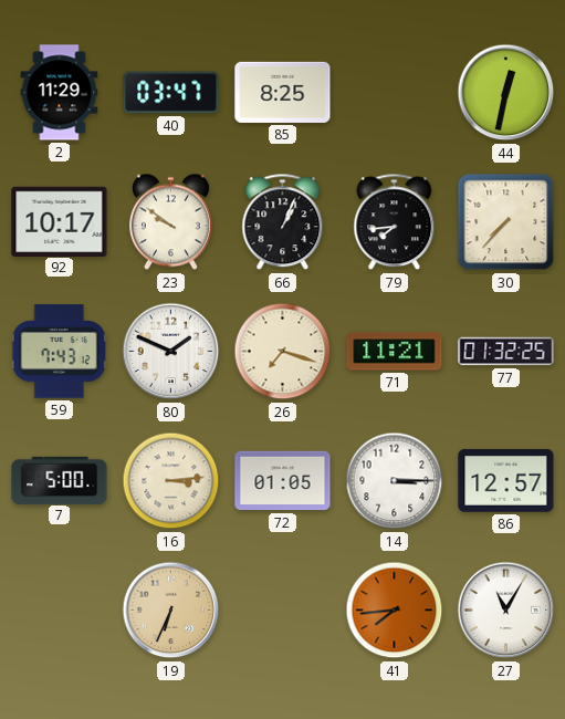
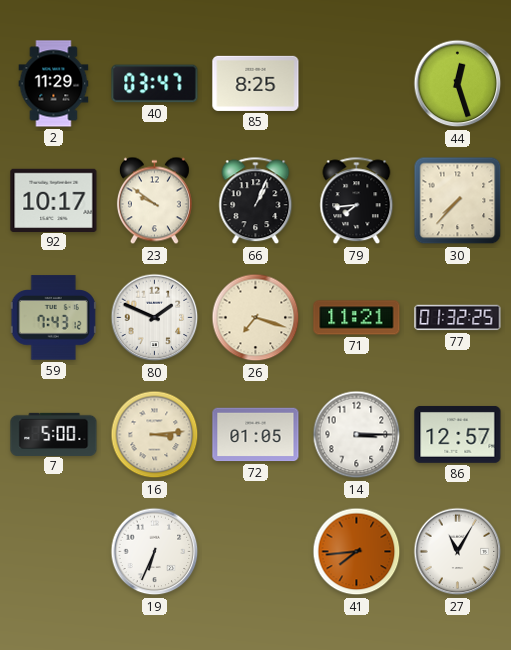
44: 12:32 -> 12:27 (458, 84)
19 dial: champagne -> white (155, 552)
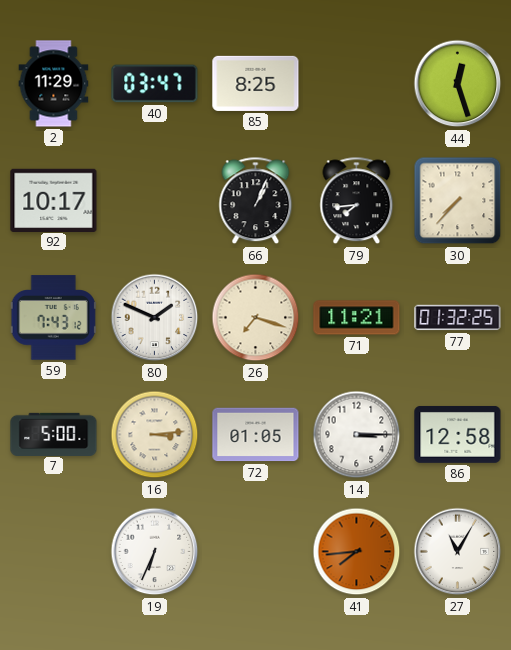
23: 9:51 -> none (154, 201)
86: 12:57 -> 12:58 (458, 434)
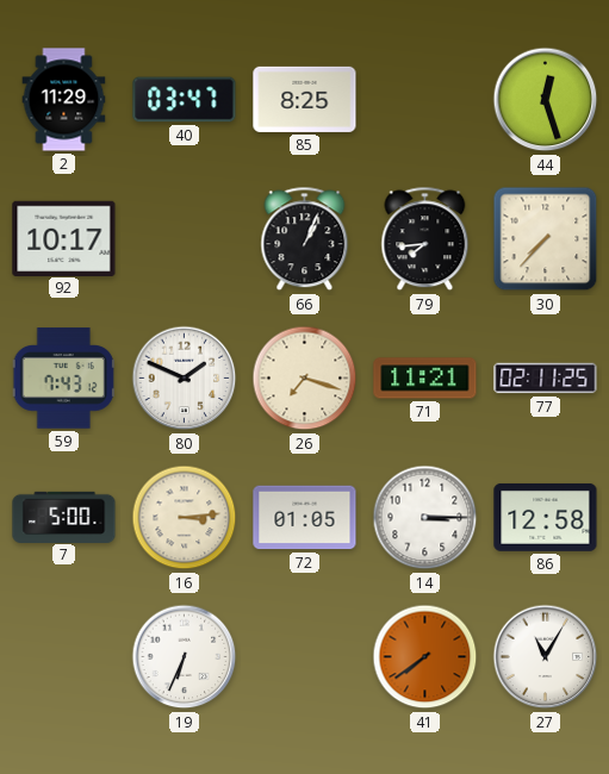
77: 01:32 -> 02:11 (546, 379)
41: 7:44 -> 7:39 (425, 657)
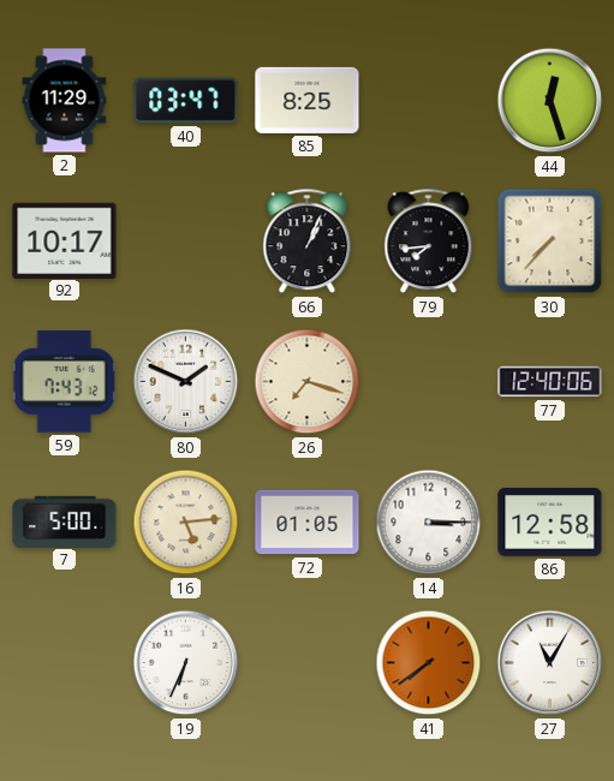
71: 11:21 -> none (425, 379)
77: 02:11 -> 12:40 (550, 382)
16: 3:14 -> 5:14 (186, 523)
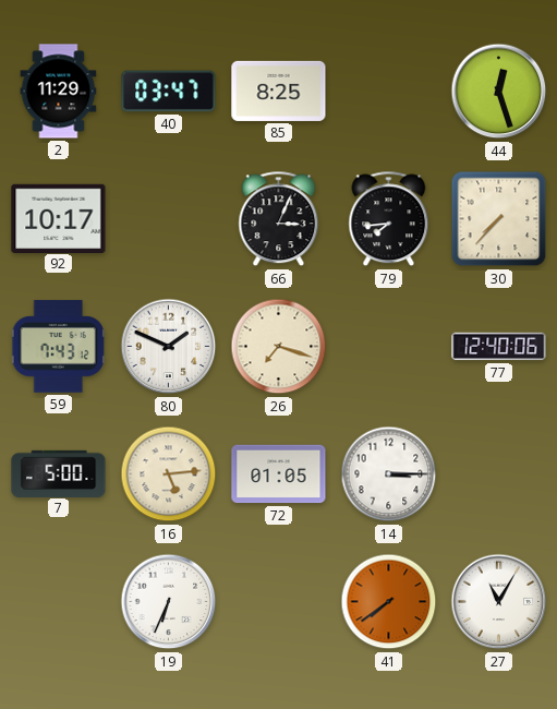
66: 1:04 -> 3:04 (279, 219)
86: 12:58 -> none (550, 521)
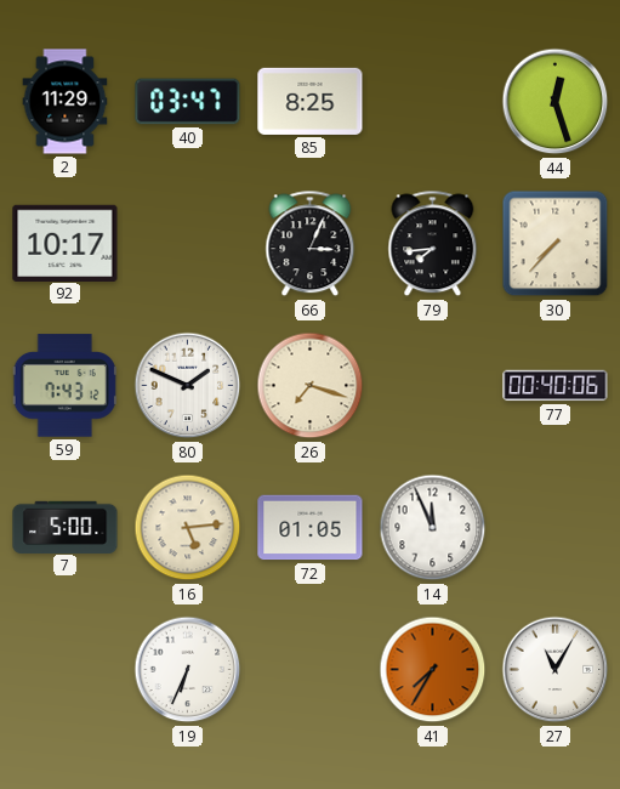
77: 12:40 -> 00:40 (556, 386)
14: 3:15 -> 11:56 (433, 528)
41: 7:39 -> 7:35 (433, 670)
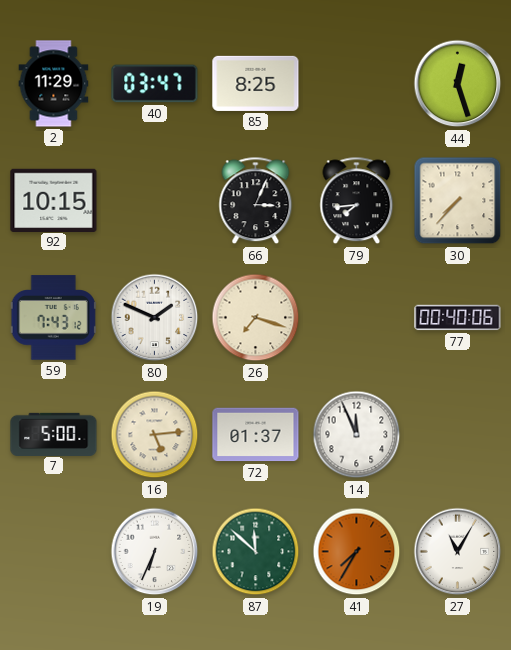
92: 10:17 -> 10:15 (54, 200)
72: 01:05 -> 01:37 (256, 435)
87: none -> 11:52 (256, 552)
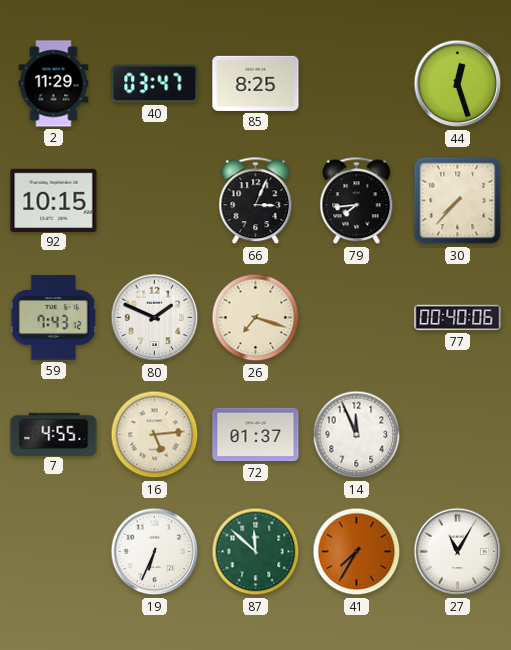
7: 5:00 -> 4:55 (54, 434)
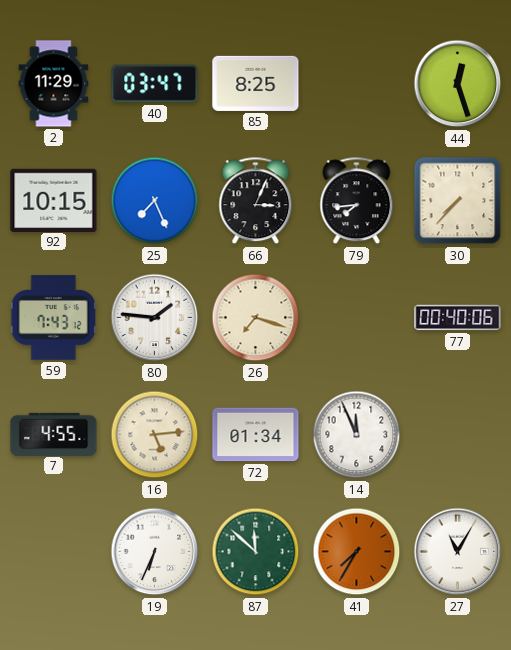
25: none -> 7:26 (155, 201)
80: 1:49 -> 1:46 (155, 318)
72: 01:37 -> 01:34 (256, 435)
